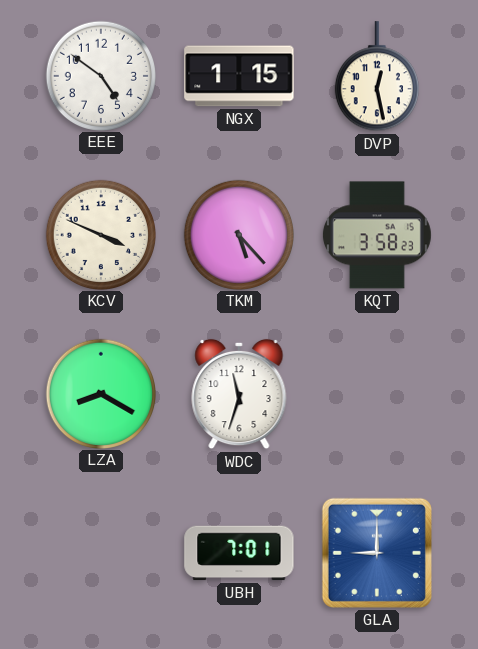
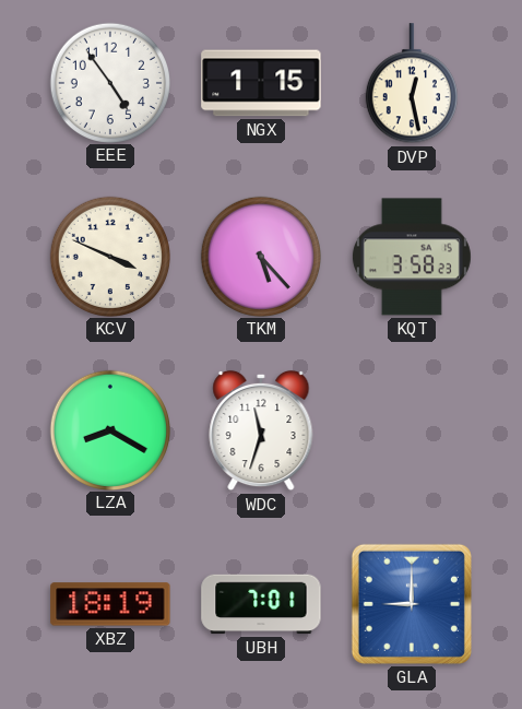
EEE: 4:51 -> 4:54 (109, 82)
XBZ: none -> 18:19 (110, 604)
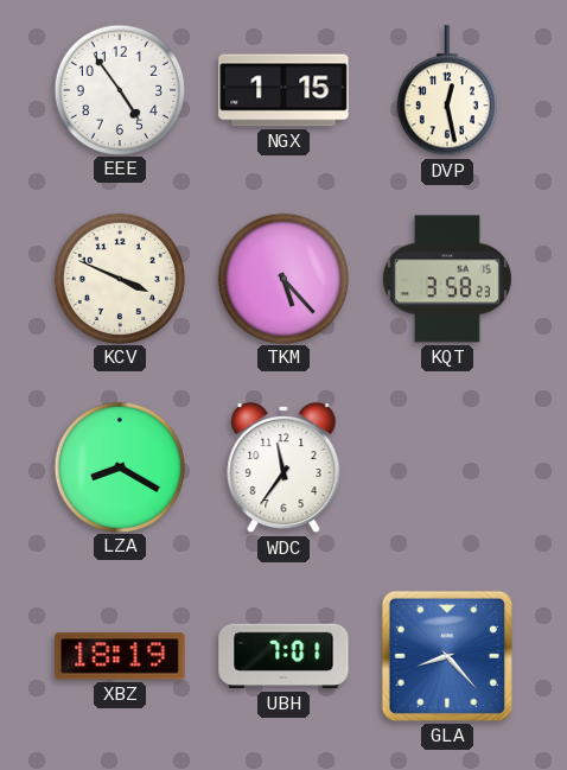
WDC: 11:33 -> 11:36 (283, 467)
GLA: 9:00 -> 8:23 (447, 656)
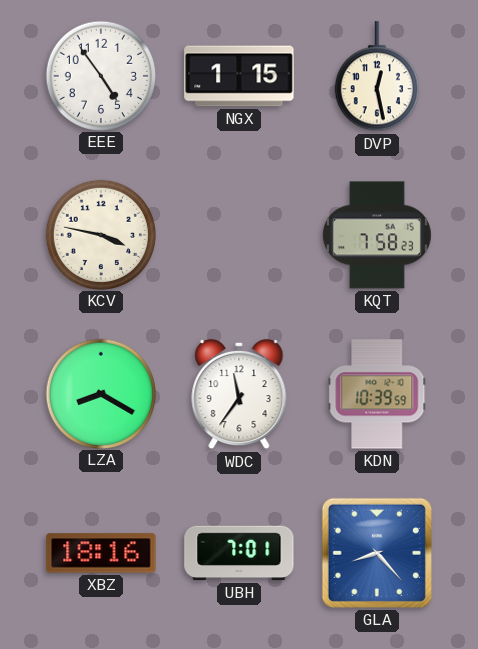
KCV: 3:49 -> 3:47 (100, 234)
TKM: 5:23 -> none (282, 278)
KQT: 3:58 -> 7:58 (377, 235)
KDN: none -> 10:39 (377, 394)
XBZ: 18:19 -> 18:16 (101, 553)
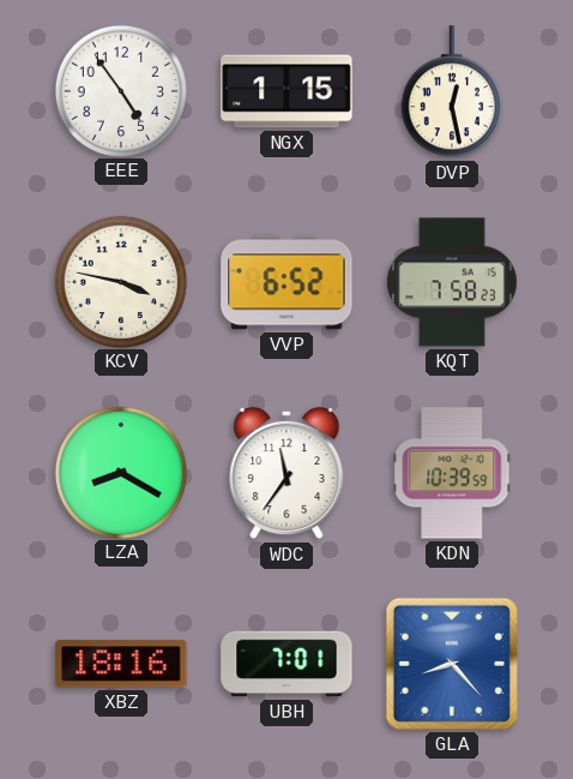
VVP: none -> 6:52 (286, 282)
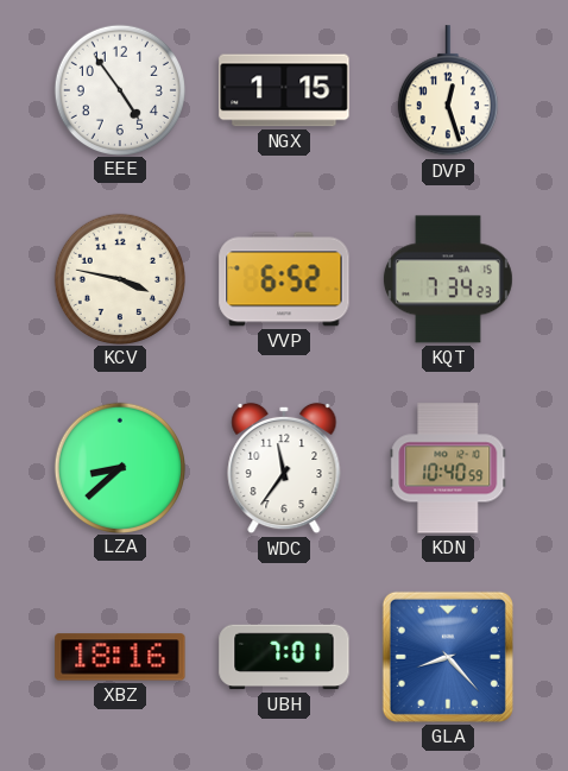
DVP: 12:28 -> 12:27 (448, 91)
KQT: 7:58 -> 7:34 (448, 279)
LZA: 8:20 -> 8:38 (119, 467)
KDN: 10:39 -> 10:40 (448, 468)
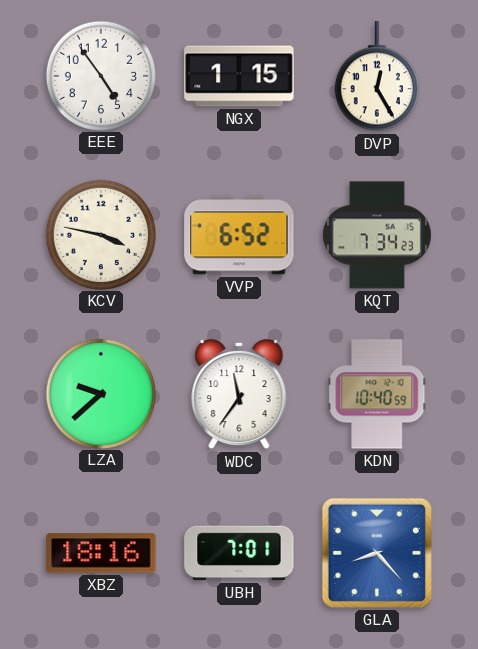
DVP: 12:27 -> 12:25 (377, 77)
LZA: 8:38 -> 9:38 (100, 393)
